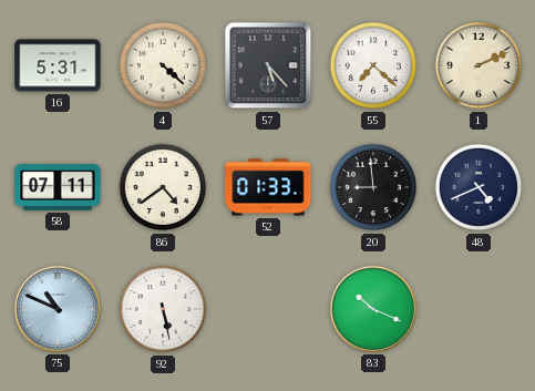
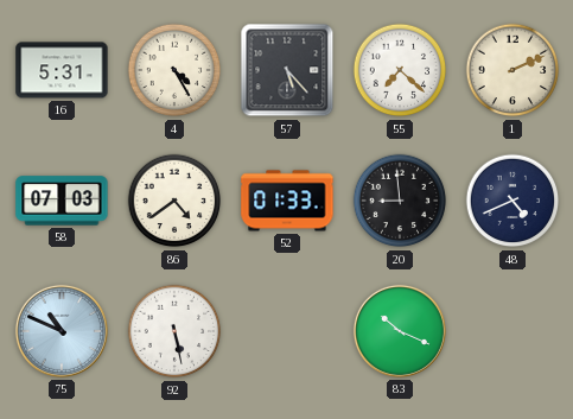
4: 4:22 -> 4:25 (174, 70)
58: 07:11 -> 07:03 (62, 201)
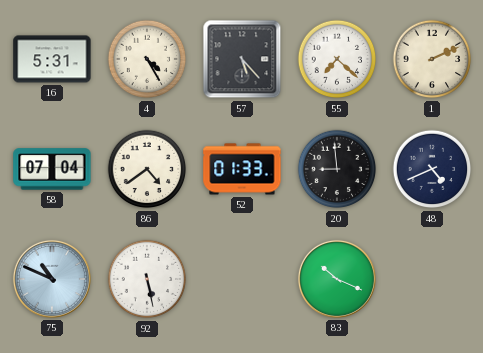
58: 07:03 -> 07:04 (52, 169)
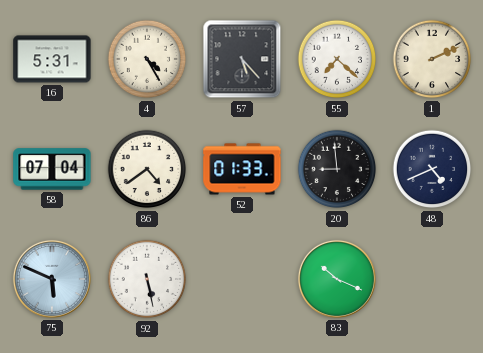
75: 10:49 -> 5:49 (52, 279)
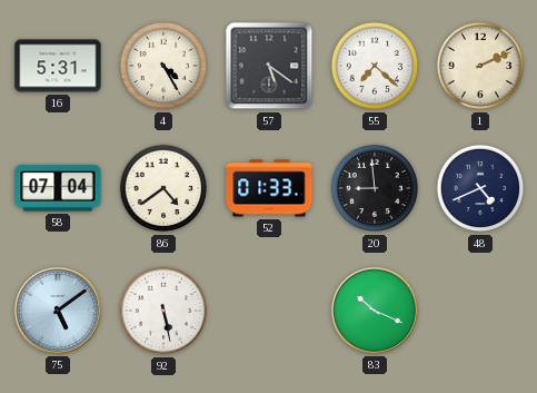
57: 5:23 -> 5:21 (269, 66)
75: 5:49 -> 5:09 (58, 311)
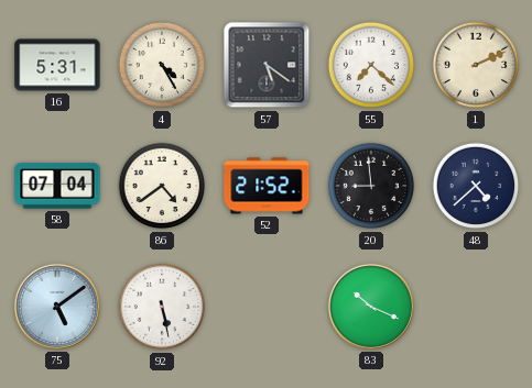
52: 01:33 -> 21:52 (267, 186)
48: 4:41 -> 4:38 (476, 186)
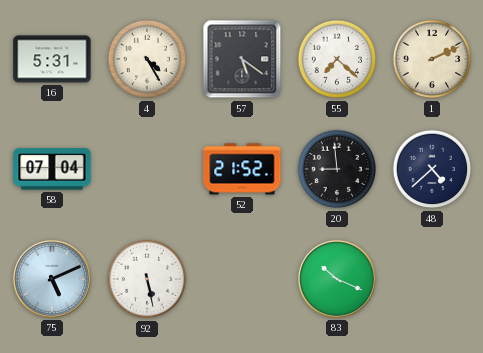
86: 4:39 -> none (162, 186)
75: 5:09 -> 5:11 (52, 279)
